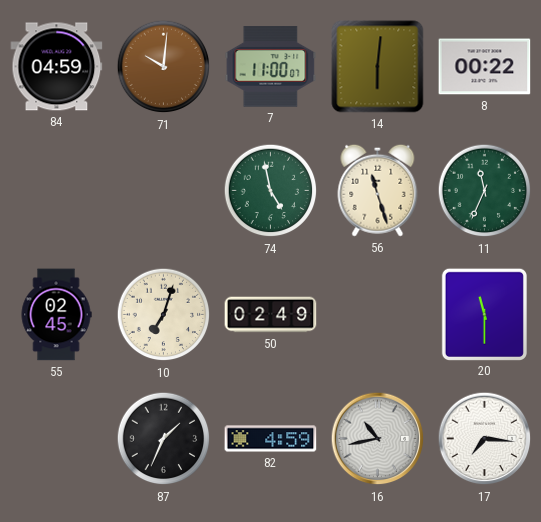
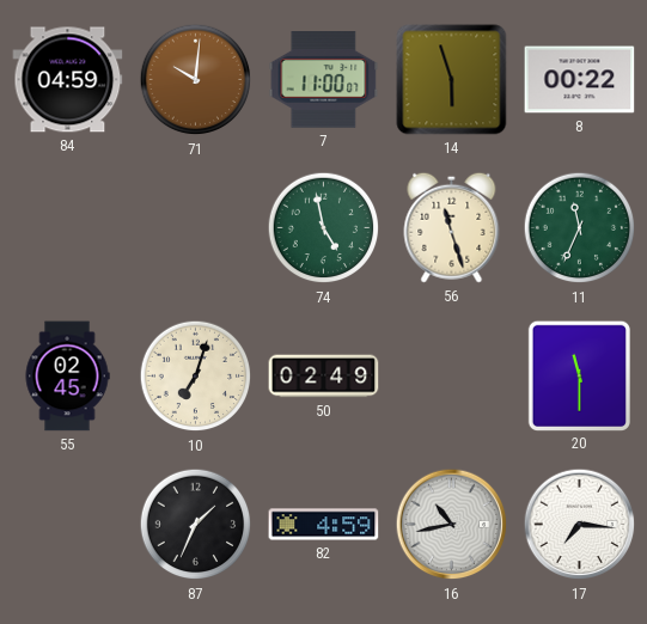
14: 6:01 -> 5:57 (452, 80)
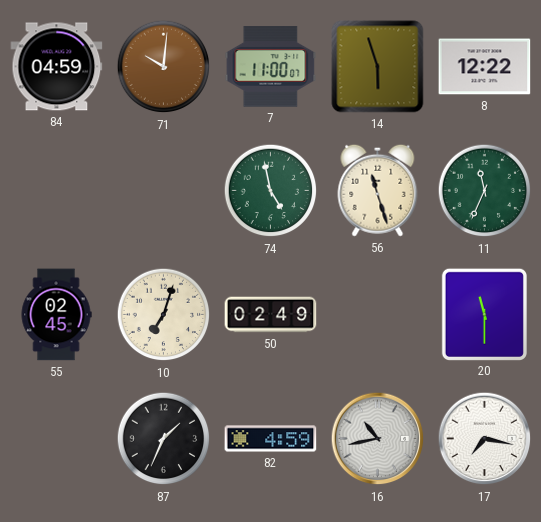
8: 00:22 -> 12:22 (485, 67)
17: 7:16 -> 7:17 (485, 439)
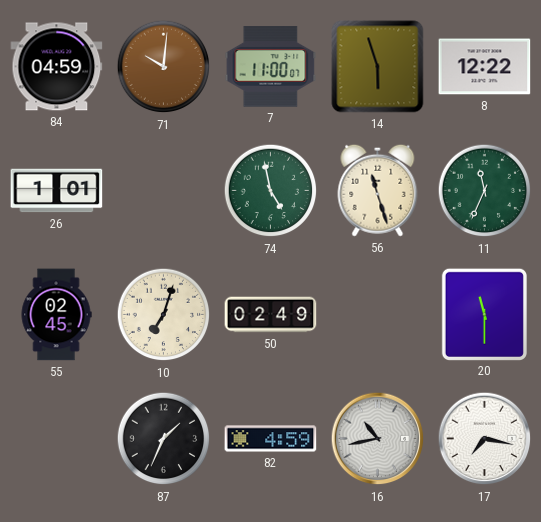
26: none -> 1:01 (57, 191)
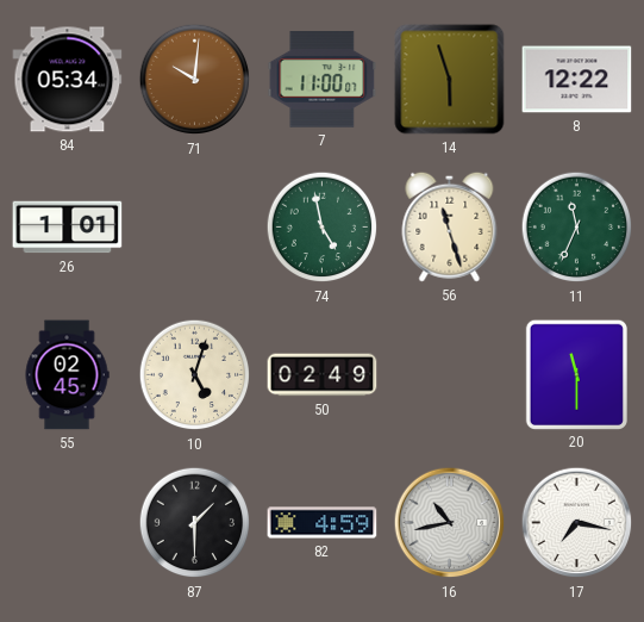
84: 04:59 -> 05:34 (68, 80)
10: 7:03 -> 5:03 (195, 375)
87: 1:34 -> 1:30 (195, 523)
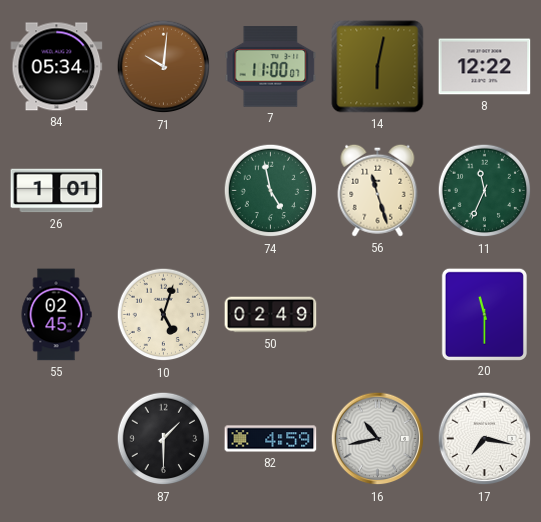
14: 5:57 -> 6:02 (378, 67)
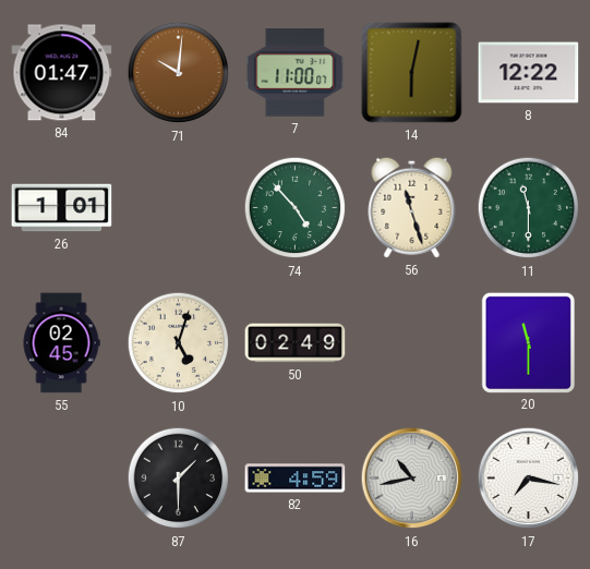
84: 05:34 -> 01:47 (62, 73)
74: 4:58 -> 4:53 (296, 208)
11: 11:34 -> 11:30 (529, 208)
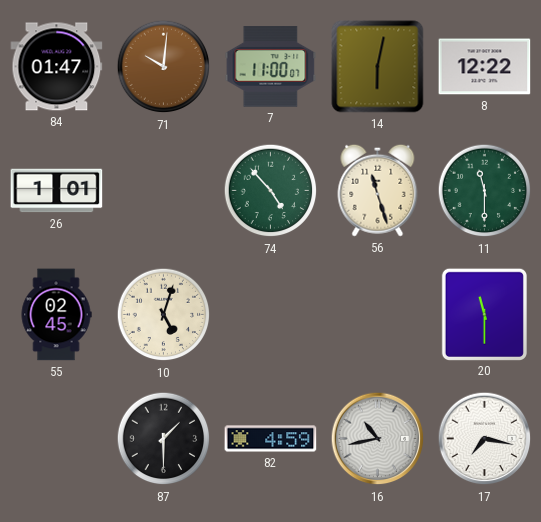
50: 02:49 -> none (296, 343)
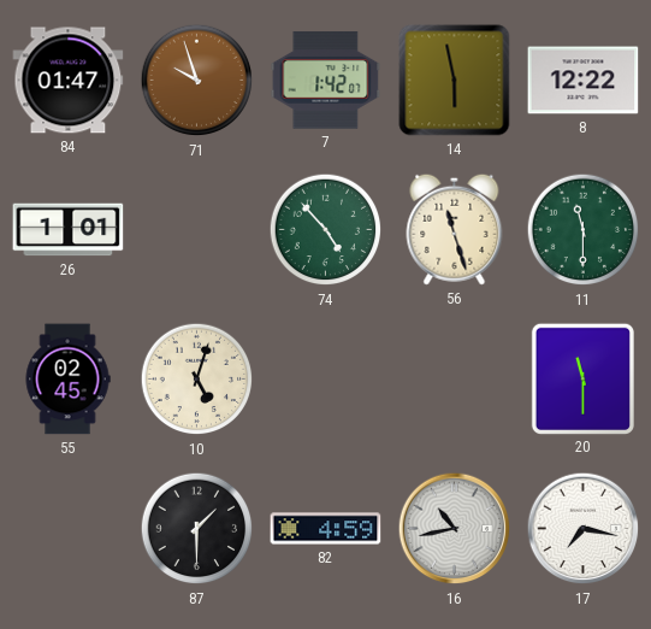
71: 10:01 -> 9:57 (197, 81)
7: 11:00 -> 1:42 (326, 81)
14: 6:02 -> 5:58 (455, 81)
